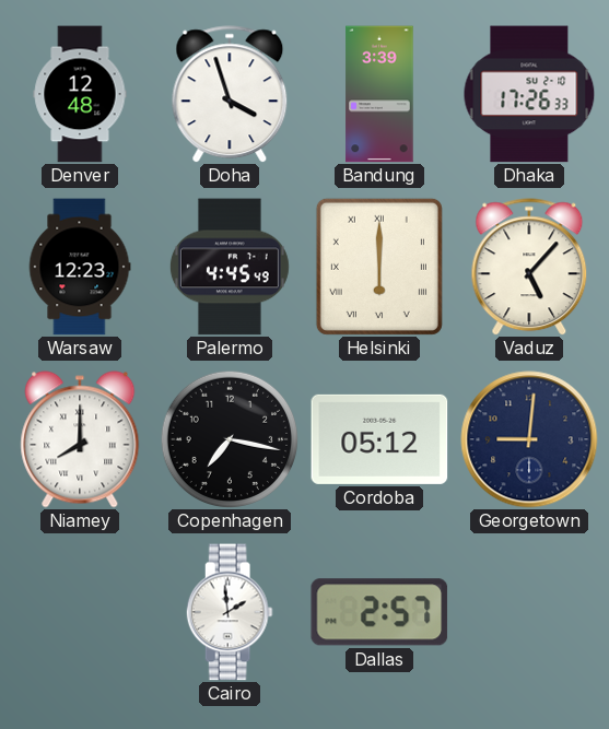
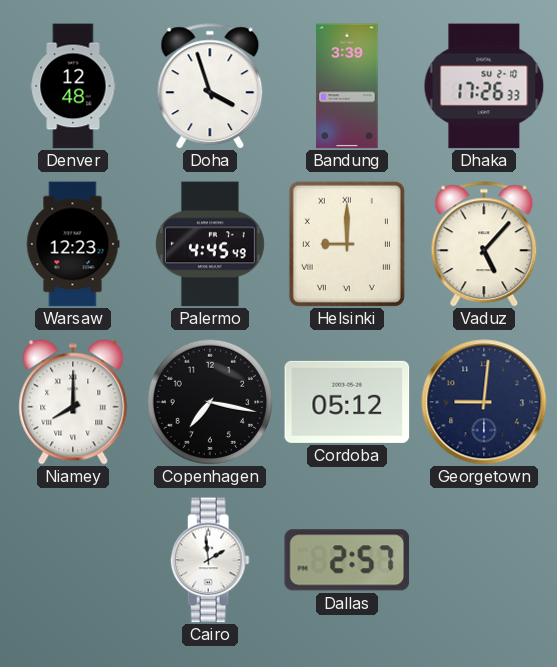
Helsinki: 6:00 -> 9:00 (347, 244)
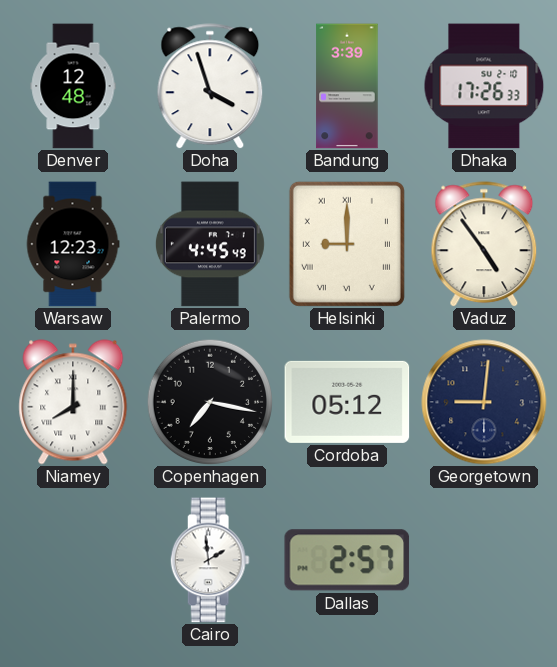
Vaduz: 5:07 -> 4:54 (484, 244)
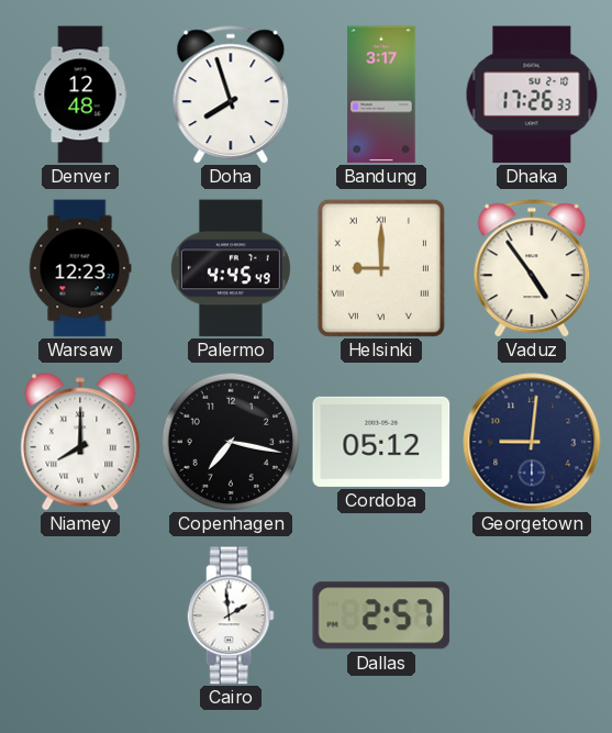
Doha: 3:57 -> 7:57 (231, 95)
Bandung: 3:39 -> 3:17 (381, 95)
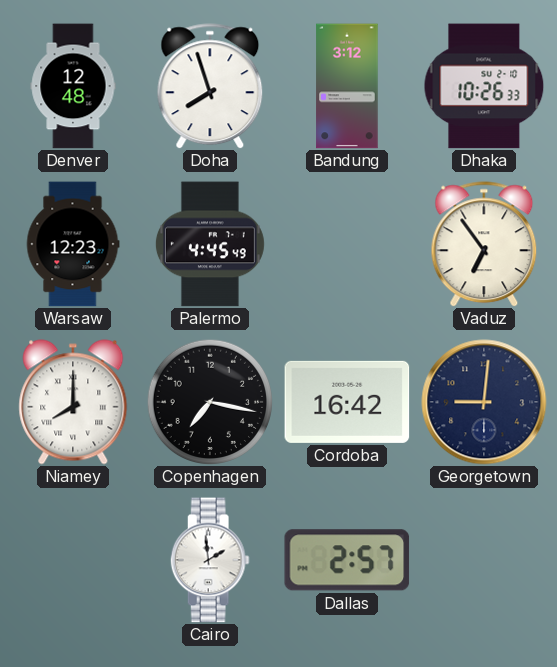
Bandung: 3:17 -> 3:12 (347, 86)
Dhaka: 17:26 -> 10:26 (484, 86)
Helsinki: 9:00 -> none (381, 268)
Vaduz: 4:54 -> 6:54 (484, 244)
Cordoba: 05:12 -> 16:42 (347, 402)
